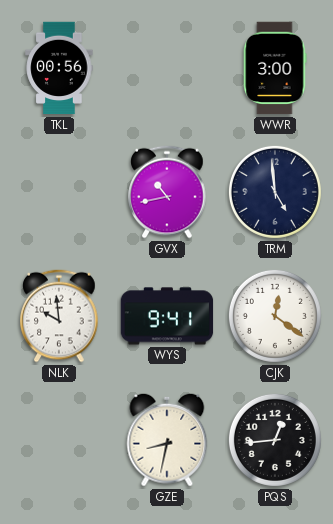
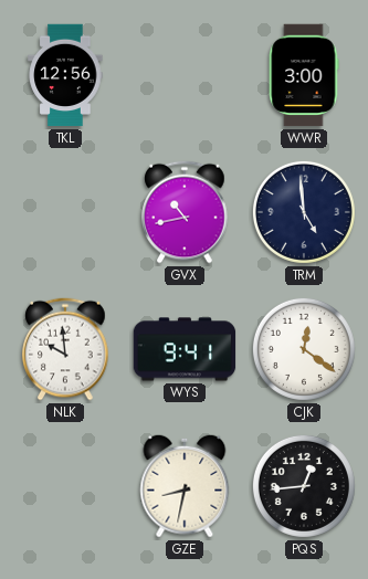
TKL: 00:56 -> 12:56 (65, 75)
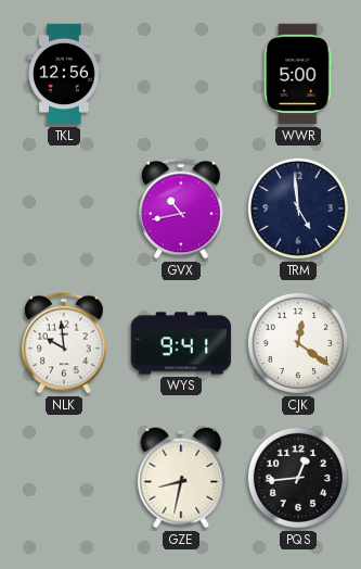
WWR: 3:00 -> 5:00 (298, 74)
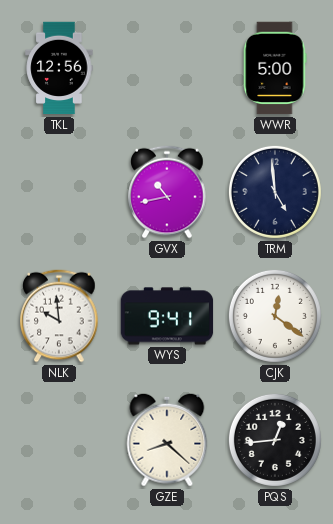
GZE: 8:32 -> 8:22 (167, 440)
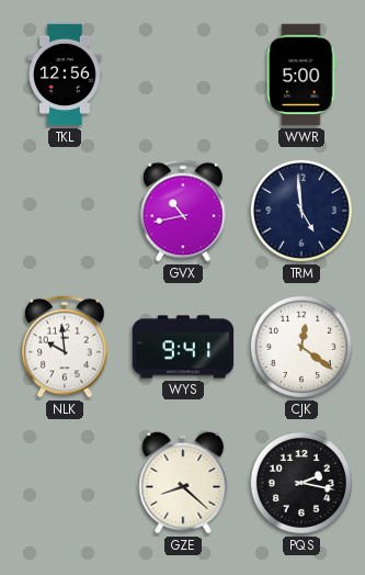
PQS: 12:44 -> 2:17 (301, 483)
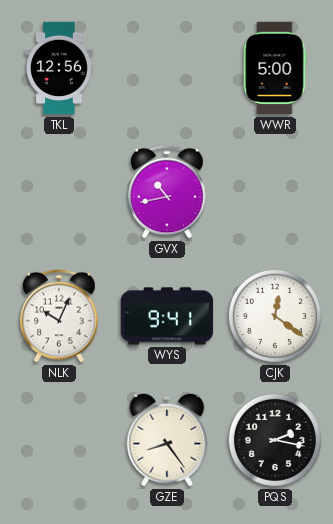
TRM: 4:59 -> none (301, 211)
NLK: 9:59 -> 10:04 (59, 316)
GZE: 8:22 -> 8:24 (167, 440)
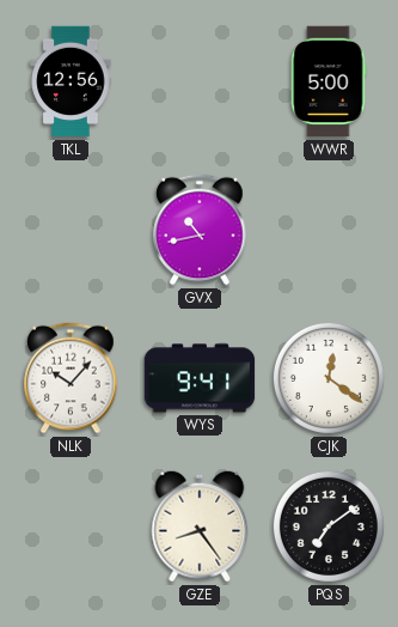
NLK: 10:04 -> 10:07 (71, 378)
PQS: 2:17 -> 7:09 (329, 526)
